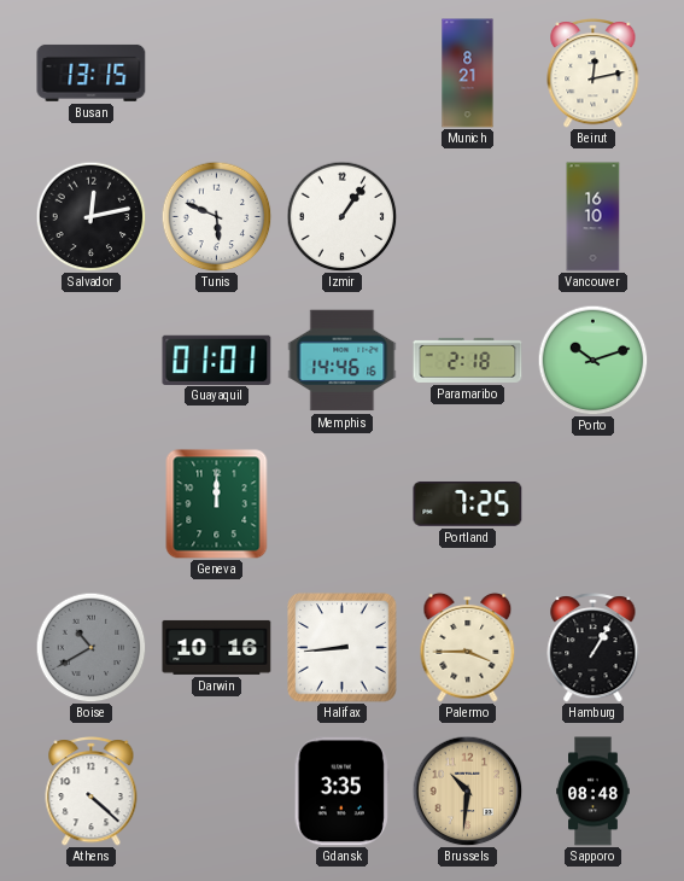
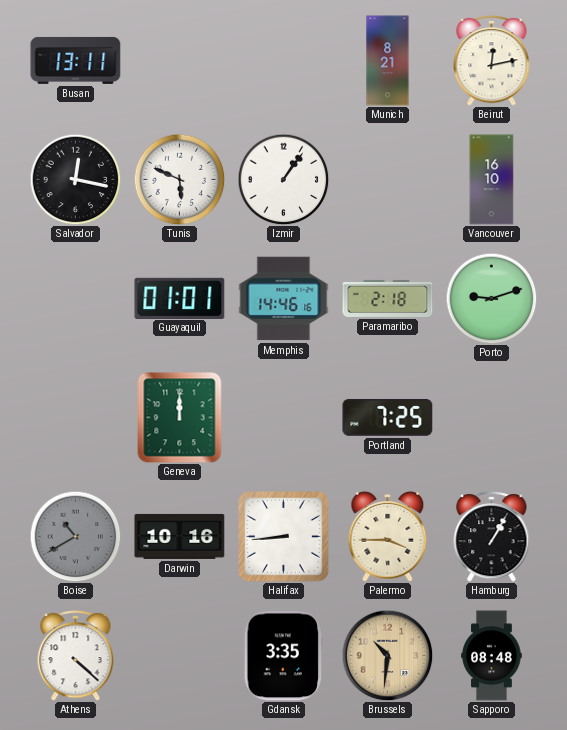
Busan: 13:15 -> 13:11 (76, 60)
Salvador: 12:13 -> 12:17 (75, 179)
Porto: 10:12 -> 9:12 (491, 298)
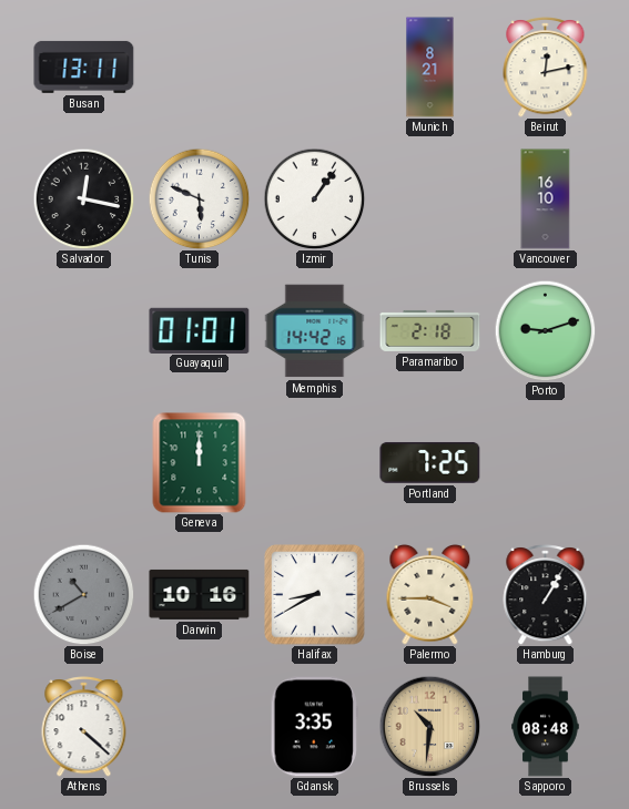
Memphis: 14:46 -> 14:42 (315, 331)
Halifax: 8:44 -> 8:40 (315, 595)
